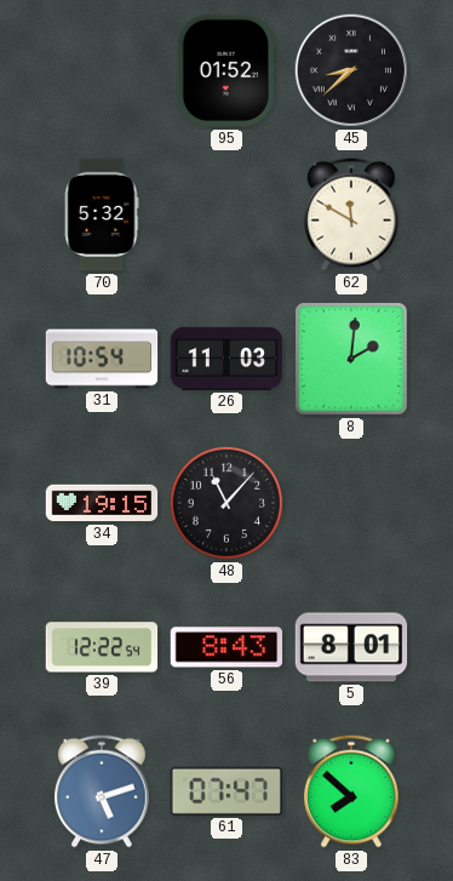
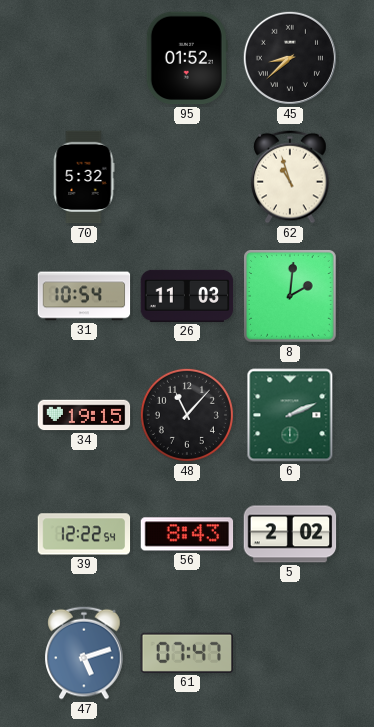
62: 11:50 -> 10:57 (290, 177)
6: none -> 2:11 (290, 415)
5: 8:01 -> 2:02 (290, 534)
83: 7:52 -> none (351, 791)
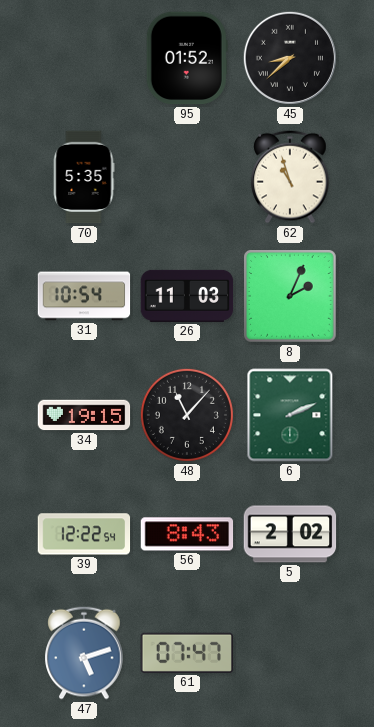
70: 5:32 -> 5:35 (84, 177)
8: 2:01 -> 2:04 (291, 297)
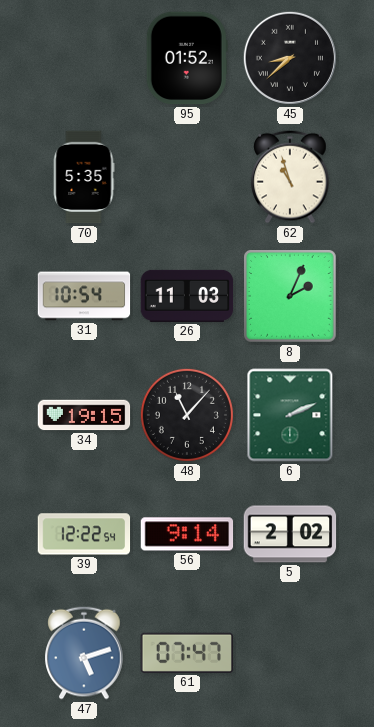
56: 8:43 -> 9:14 (187, 534)
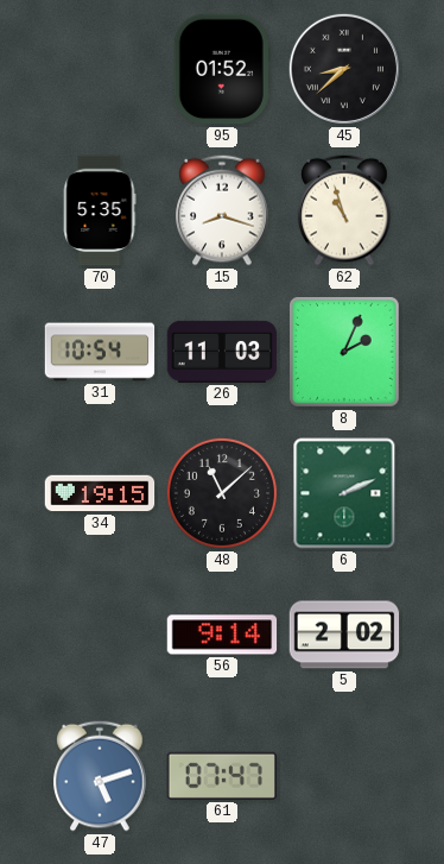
15: none -> 8:18 (222, 210)
48: 11:07 -> 11:08 (222, 493)
39: 12:22 -> none (84, 534)
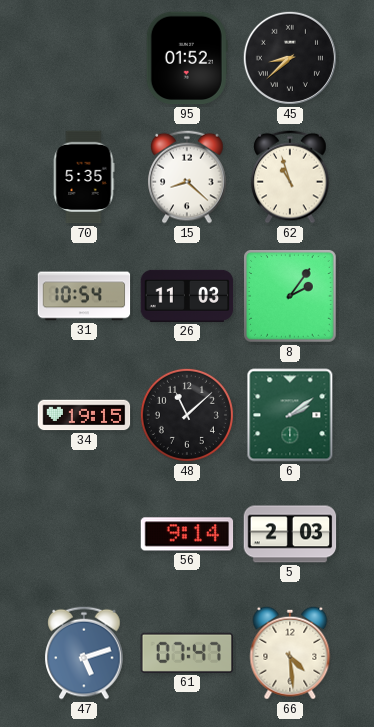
15: 8:18 -> 8:22 (187, 177)
8: 2:04 -> 2:06 (291, 297)
6: 2:11 -> 2:09 (290, 415)
5: 2:02 -> 2:03 (290, 534)
66: none -> 4:29 (290, 653)
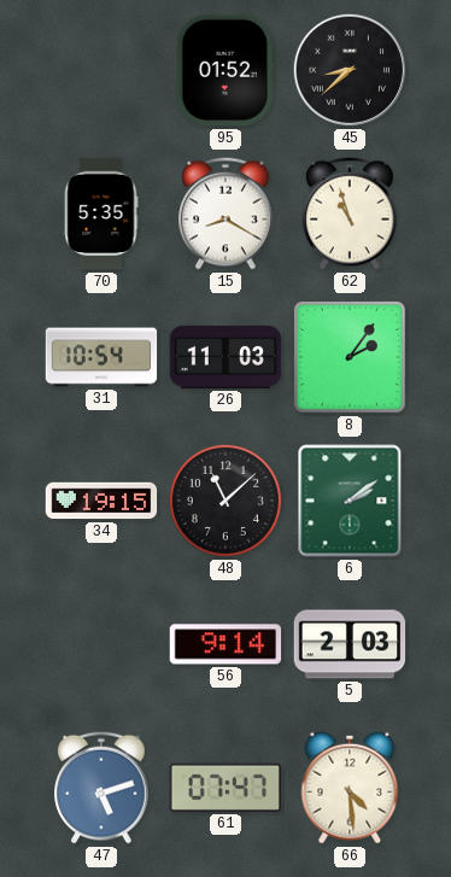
15: 8:22 -> 8:20 (225, 214)
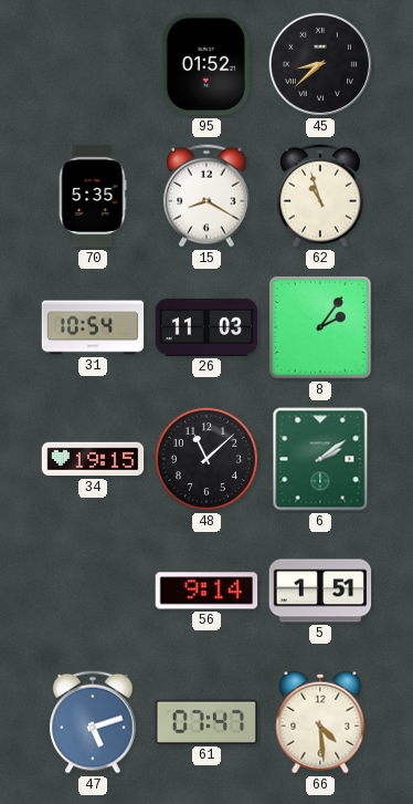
5: 2:03 -> 1:51 (320, 591)
